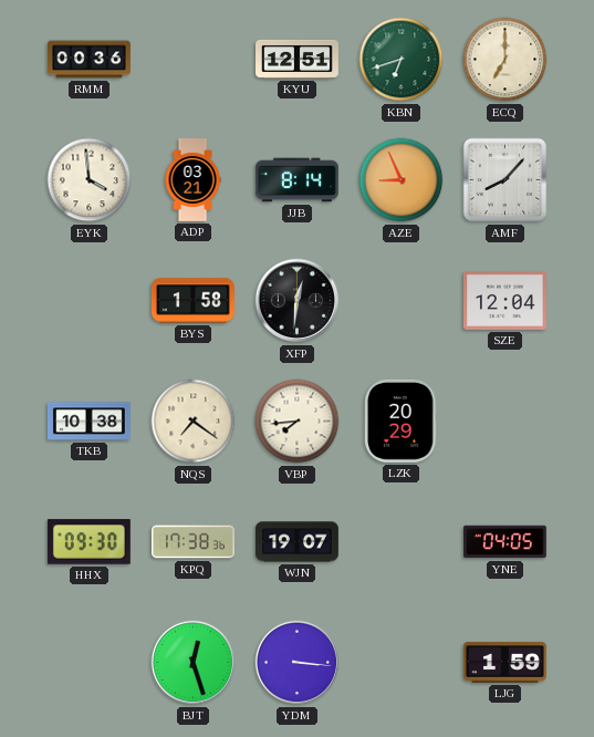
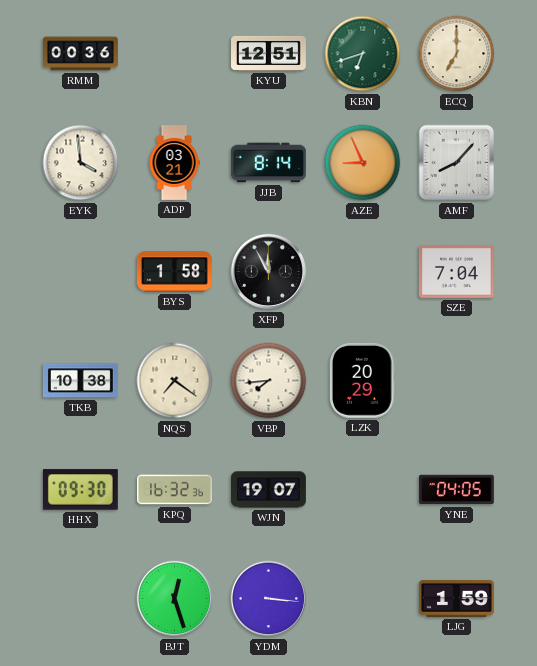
XFP: 12:31 -> 11:55 (269, 272)
SZE: 12:04 -> 7:04 (456, 272)
KPQ: 17:38 -> 16:32 (175, 490)
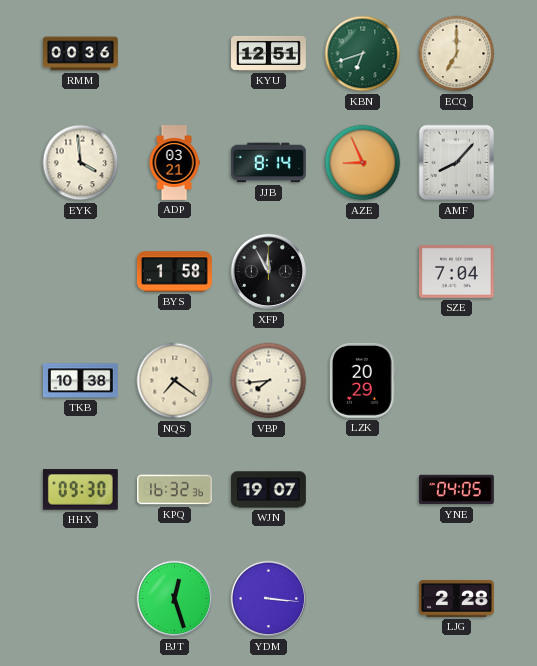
LJG: 1:59 -> 2:28 (457, 599)
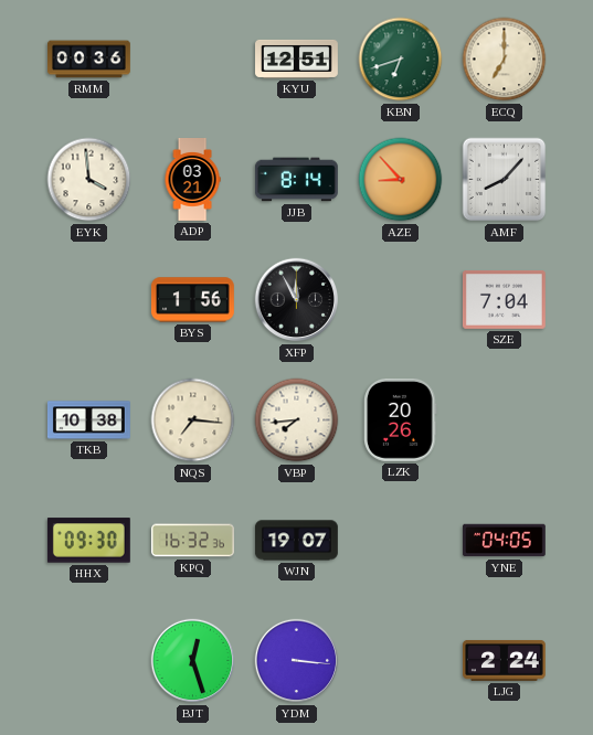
AZE: 8:56 -> 8:53 (401, 180)
BYS: 1:58 -> 1:56 (192, 300)
NQS: 7:21 -> 7:16 (193, 420)
LZK: 20:29 -> 20:26 (401, 419)
LJG: 2:28 -> 2:24 (505, 661)
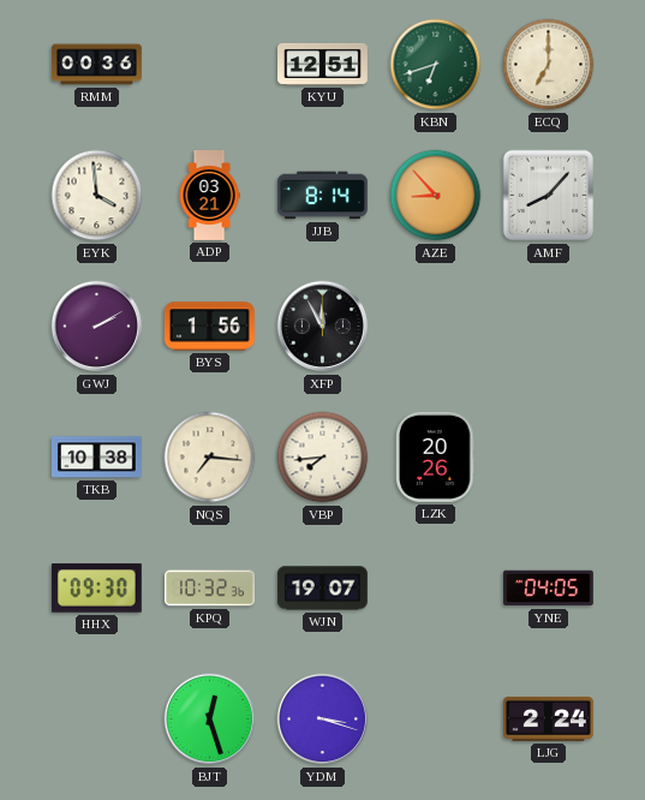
GWJ: none -> 2:10 (97, 327)
SZE: 7:04 -> none (504, 300)
KPQ: 16:32 -> 10:32 (210, 589)
YDM: 3:16 -> 3:18 (323, 720)
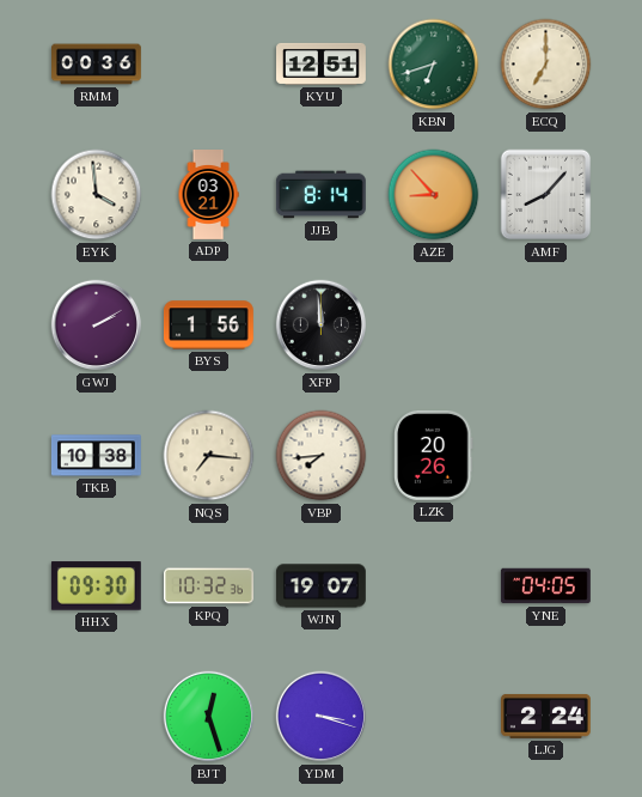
XFP: 11:55 -> 11:59 (322, 326)
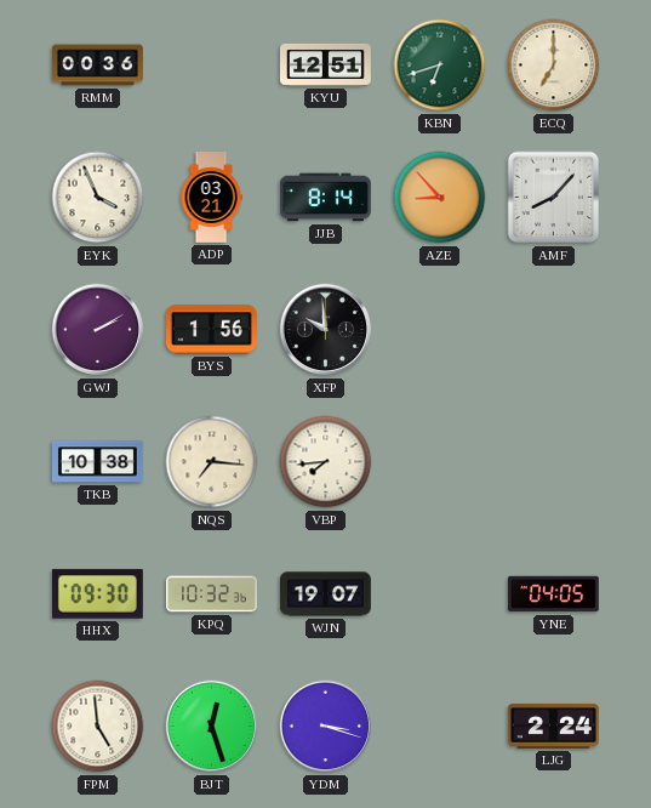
EYK: 3:59 -> 3:56 (98, 198)
XFP: 11:59 -> 9:59 (326, 330)
LZK: 20:26 -> none (434, 455)
FPM: none -> 4:59 (98, 727)
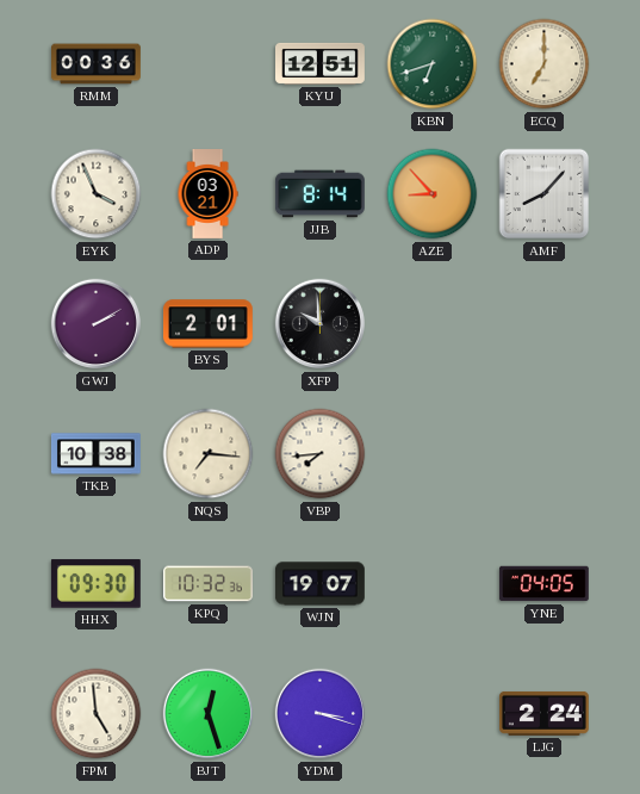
BYS: 1:56 -> 2:01 (207, 324)
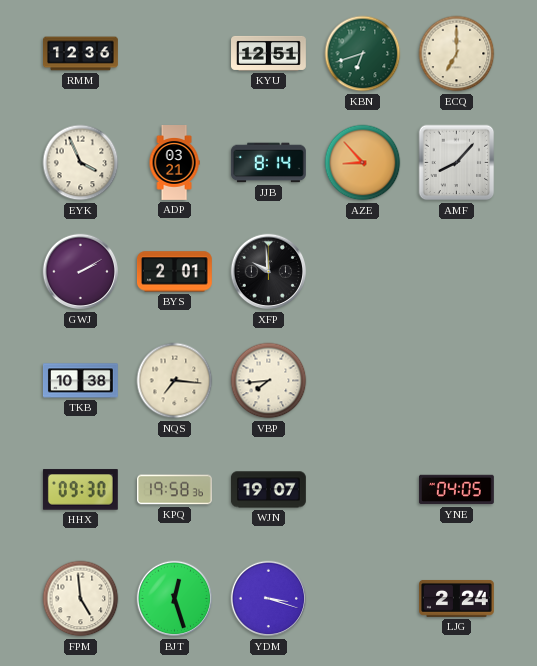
RMM: 00:36 -> 12:36 (81, 54)
KPQ: 10:32 -> 19:58 (175, 490)
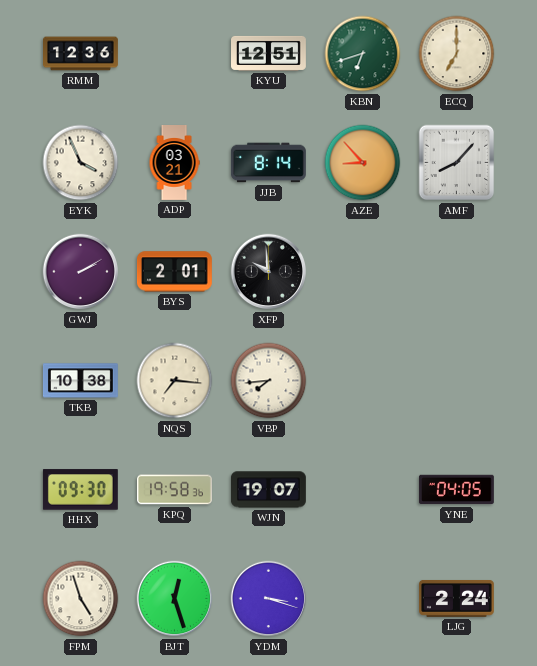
FPM: 4:59 -> 4:57 (81, 599)
